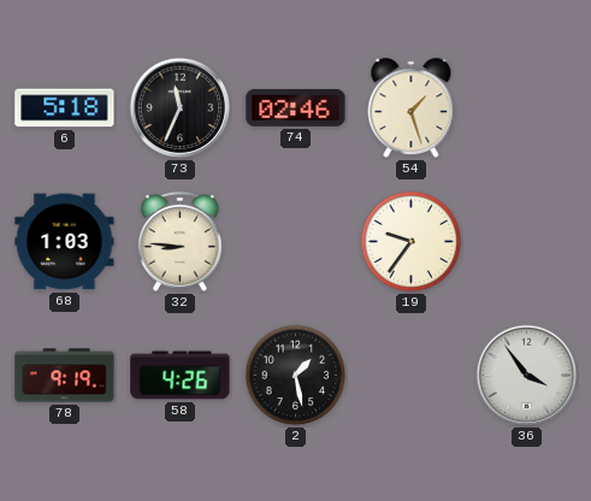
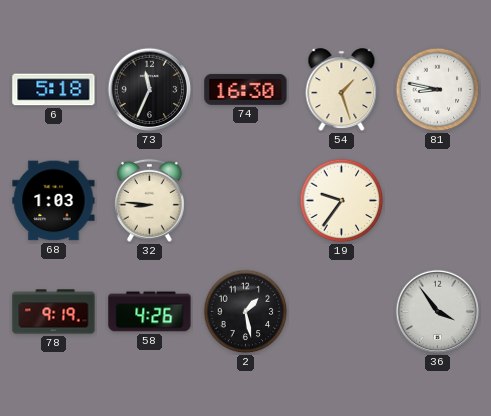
74: 02:46 -> 16:30 (246, 89)
81: none -> 8:47 (438, 90)
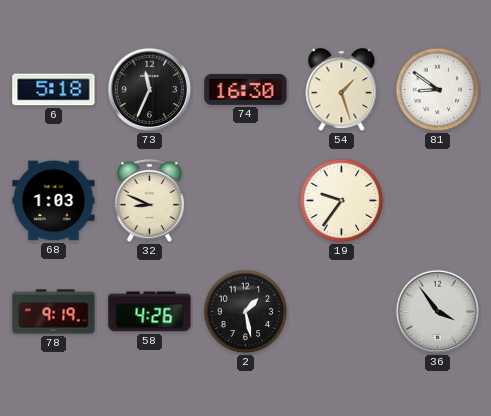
81: 8:47 -> 8:51 (438, 90)
32: 8:46 -> 8:49 (149, 200)
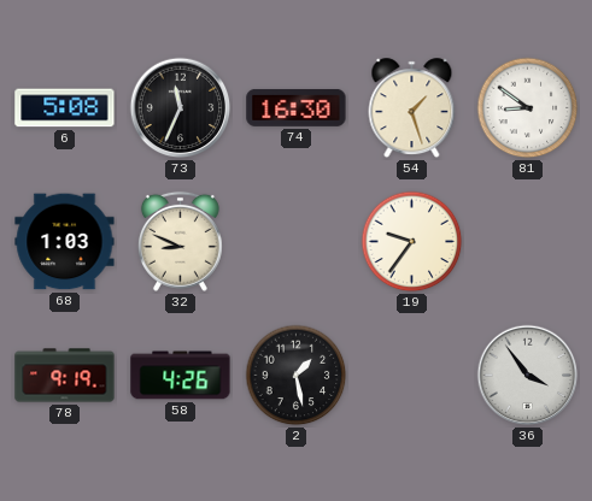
6: 5:18 -> 5:08 (65, 108)
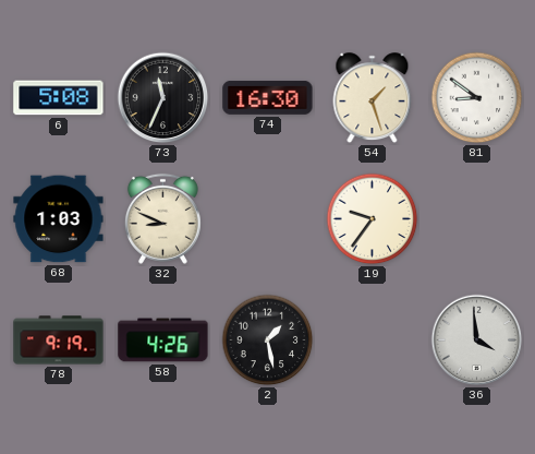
36: 3:54 -> 3:59 (477, 340)
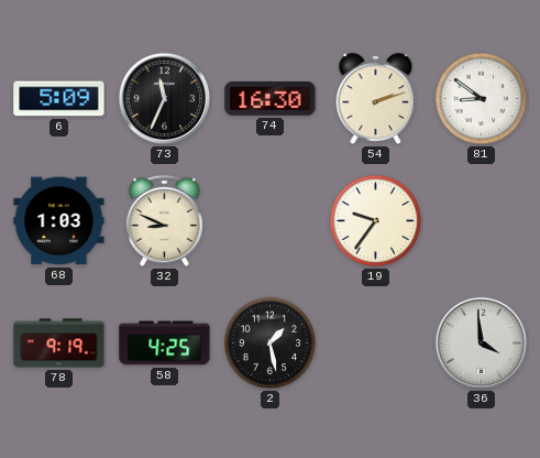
6: 5:08 -> 5:09 (59, 99)
54: 1:27 -> 2:12 (376, 99)
58: 4:26 -> 4:25 (165, 343)
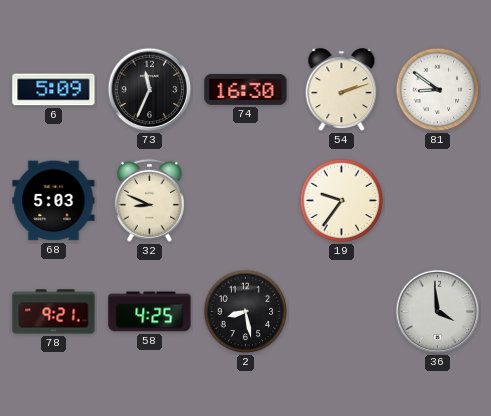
68: 1:03 -> 5:03 (54, 201)
78: 9:19 -> 9:21 (54, 312)
2: 1:28 -> 8:28 (246, 312)
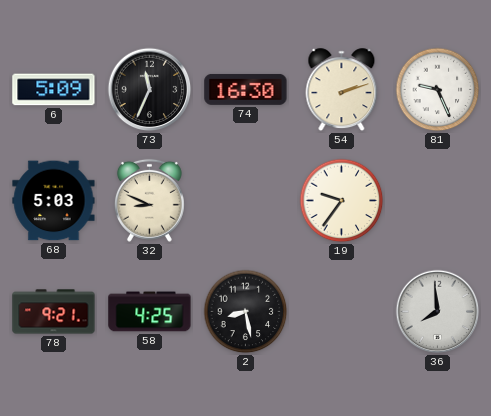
81: 8:51 -> 9:26 (438, 90)
36: 3:59 -> 7:59 (438, 312)
